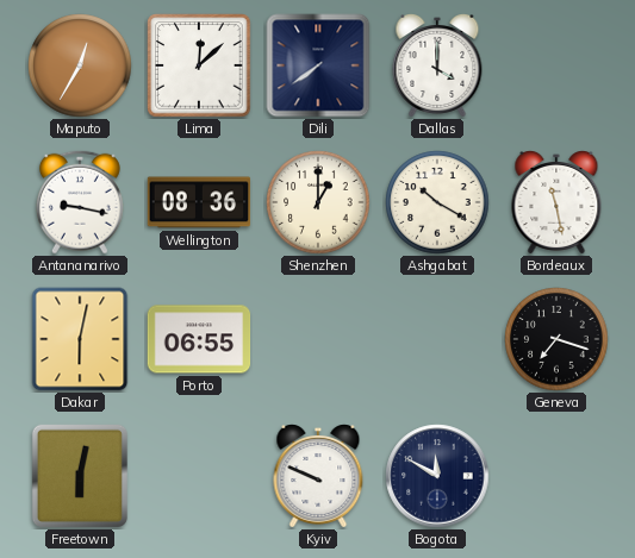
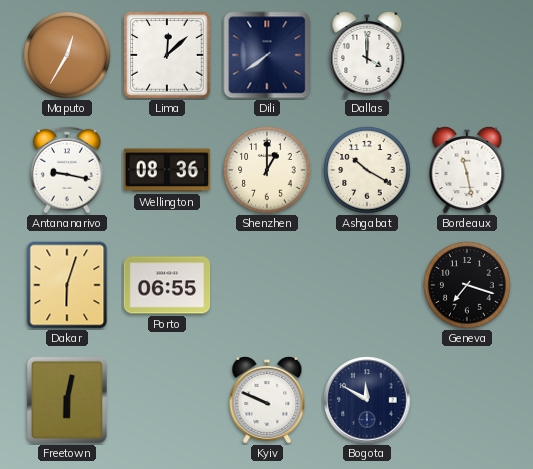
Dakar: 6:02 -> 6:03 (67, 285)
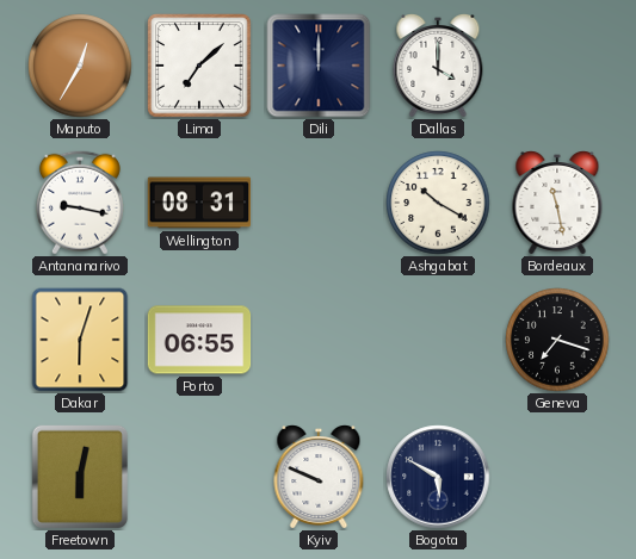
Lima: 12:08 -> 7:08 (199, 66)
Dili: 7:39 -> 12:00 (319, 66)
Wellington: 08:36 -> 08:31 (199, 203)
Shenzhen: 1:00 -> none (267, 170)
Bogota: 11:50 -> 5:50 (438, 477)
